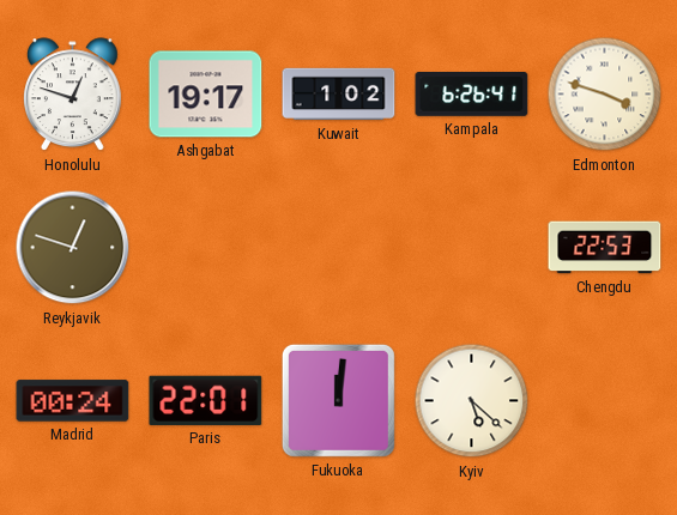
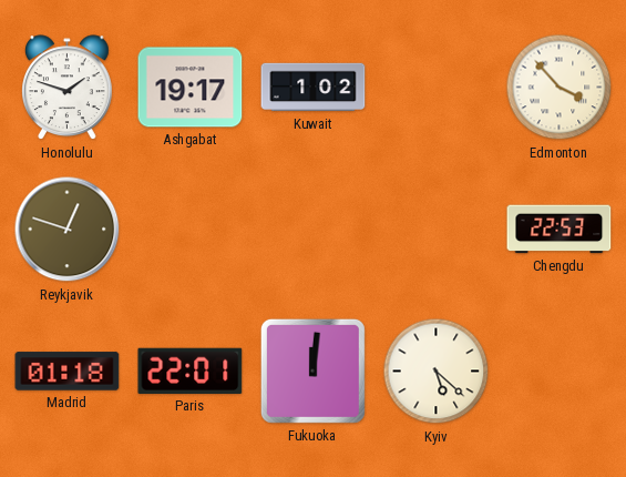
Honolulu: 12:48 -> 1:48 (68, 88)
Kampala: 6:26 -> none (472, 95)
Edmonton: 3:48 -> 3:53 (560, 88)
Madrid: 00:24 -> 01:18 (68, 372)
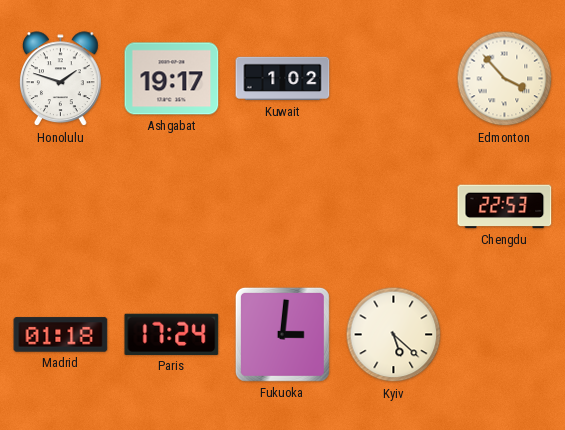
Reykjavik: 12:48 -> none (68, 230)
Paris: 22:01 -> 17:24 (172, 334)
Fukuoka: 12:01 -> 3:01 (282, 334)
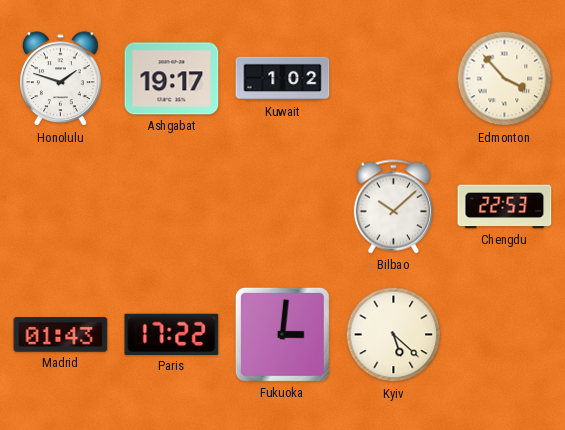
Bilbao: none -> 10:08 (393, 207)
Madrid: 01:18 -> 01:43 (61, 335)
Paris: 17:24 -> 17:22 (172, 334)
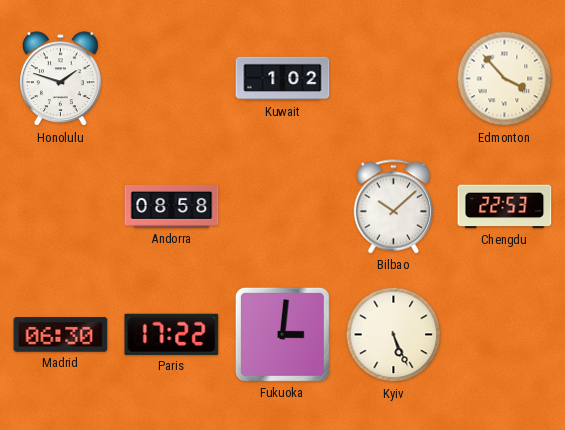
Ashgabat: 19:17 -> none (172, 79)
Andorra: none -> 08:58 (172, 206)
Madrid: 01:43 -> 06:30 (61, 335)
Kyiv: 5:22 -> 5:26 (394, 335)
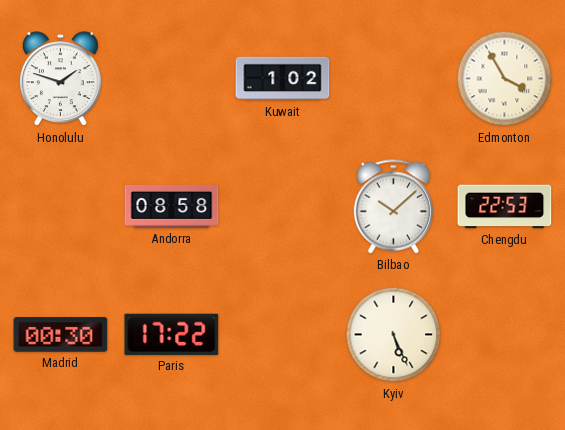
Edmonton: 3:53 -> 3:55 (505, 79)
Madrid: 06:30 -> 00:30 (61, 335)
Fukuoka: 3:01 -> none (282, 334)
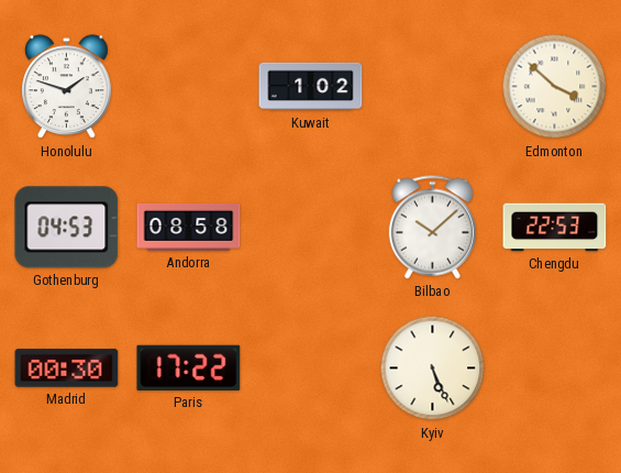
Edmonton: 3:55 -> 3:52 (555, 87)
Gothenburg: none -> 04:53 (67, 228)
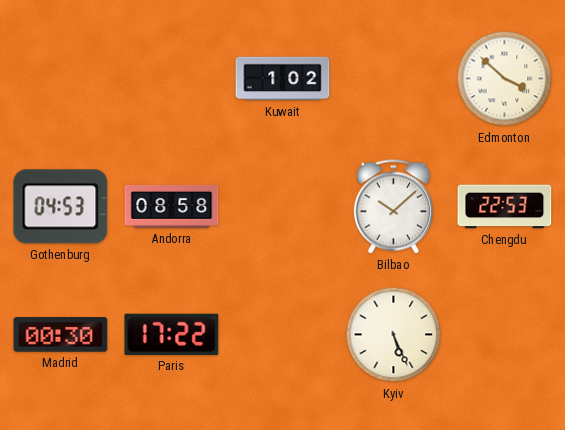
Honolulu: 1:48 -> none (67, 87)
